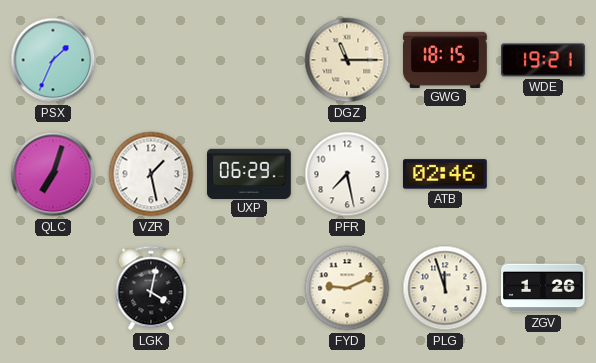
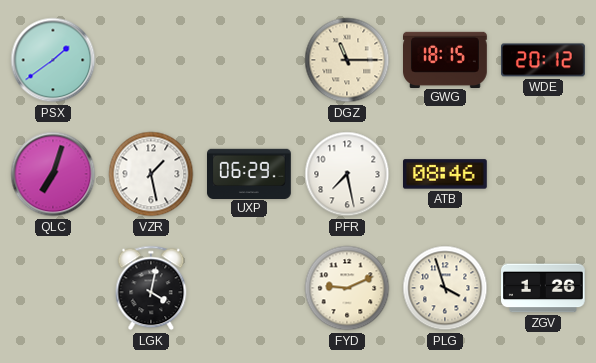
PSX: 1:34 -> 1:39 (53, 60)
WDE: 19:21 -> 20:12 (544, 60)
ATB: 02:46 -> 08:46 (446, 174)
PLG: 11:57 -> 3:57 (445, 288)
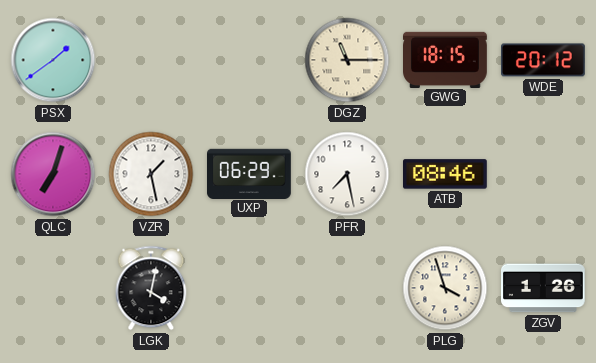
FYD: 9:11 -> none (347, 288)
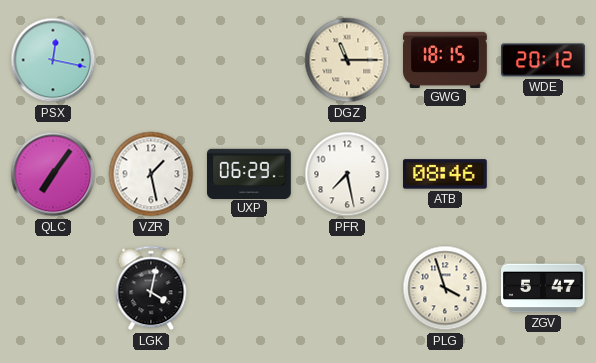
PSX: 1:39 -> 12:17 (53, 60)
QLC: 7:03 -> 7:06 (53, 174)
ZGV: 1:26 -> 5:47 (544, 288)
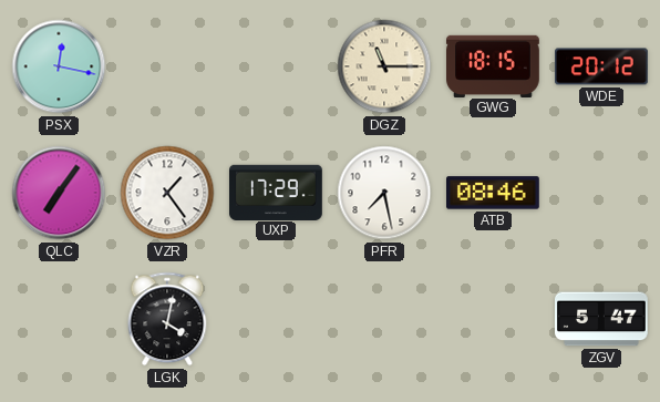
VZR: 1:28 -> 1:24 (167, 193)
UXP: 06:29 -> 17:29 (277, 192)
PLG: 3:57 -> none (445, 288)
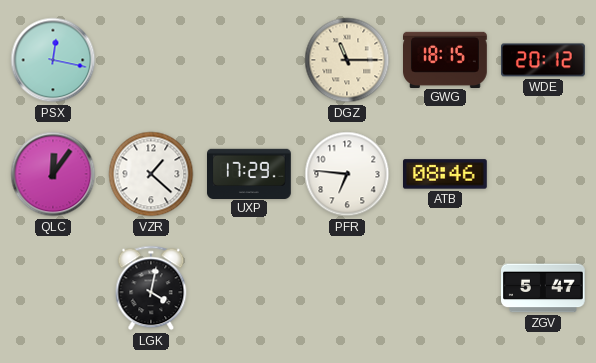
QLC: 7:06 -> 12:06 (53, 174)
VZR: 1:24 -> 1:22 (151, 174)
PFR: 7:28 -> 6:46 (347, 174)
